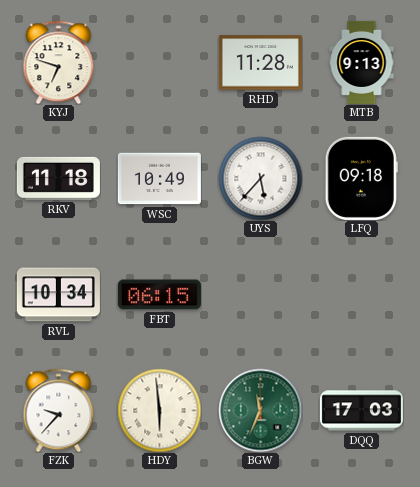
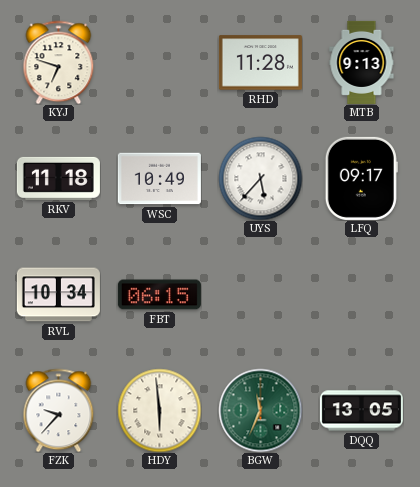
LFQ: 09:18 -> 09:17 (361, 178)
DQQ: 17:03 -> 13:05 (361, 411)
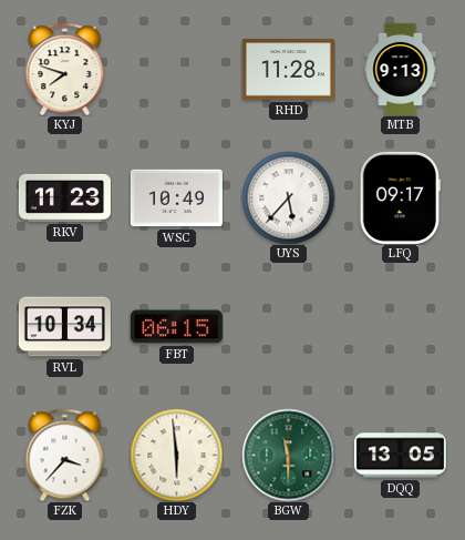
KYJ: 6:48 -> 7:48 (65, 69)
RKV: 11:18 -> 11:23 (64, 197)
FZK: 9:37 -> 3:37 (65, 455)
BGW: 11:34 -> 11:30 (288, 455)
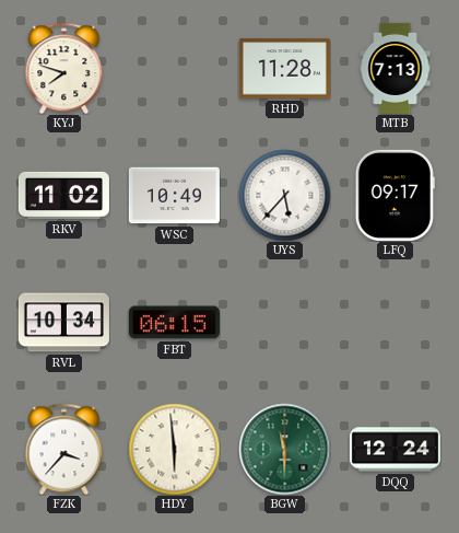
MTB: 9:13 -> 7:13 (396, 68)
RKV: 11:23 -> 11:02 (63, 195)
DQQ: 13:05 -> 12:24 (395, 450)
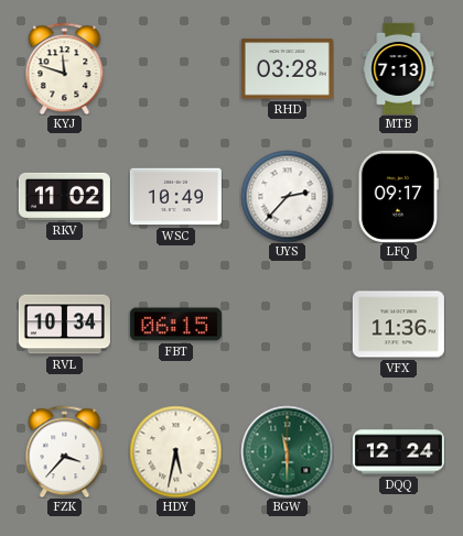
KYJ: 7:48 -> 11:48 (65, 68)
RHD: 11:28 -> 03:28 (287, 69)
UYS: 5:37 -> 2:37 (287, 196)
VFX: none -> 11:36 (398, 325)
HDY: 5:59 -> 5:32 (175, 451)
